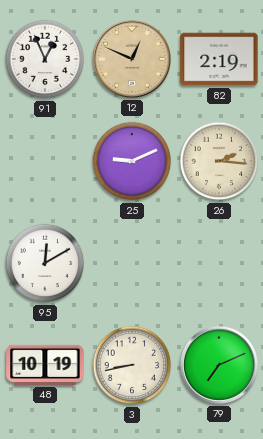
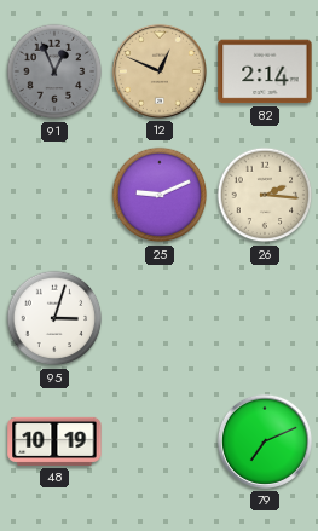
91 dial: white -> grey (54, 71)
82: 2:19 -> 2:14 (265, 71)
95: 12:10 -> 3:03 (54, 318)
3: 8:43 -> none (132, 365)
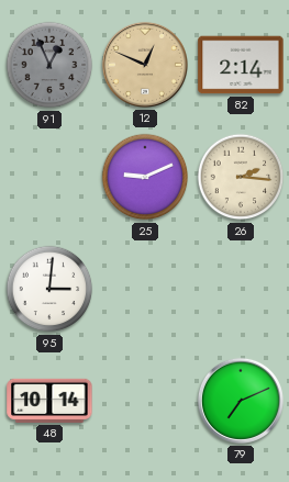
95: 3:03 -> 3:01 (49, 289)
48: 10:19 -> 10:14 (49, 401)
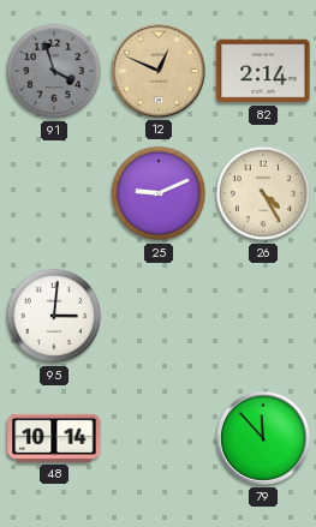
91: 12:56 -> 3:57 (54, 71)
26: 2:16 -> 4:25 (263, 193)
79: 7:11 -> 11:53 (263, 438)
